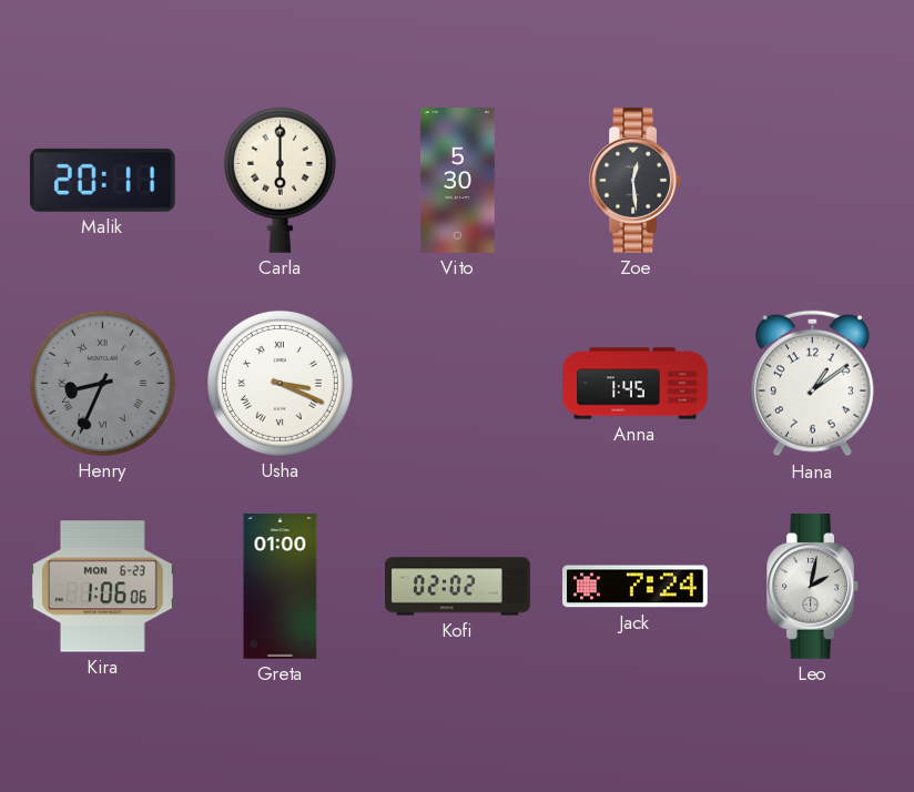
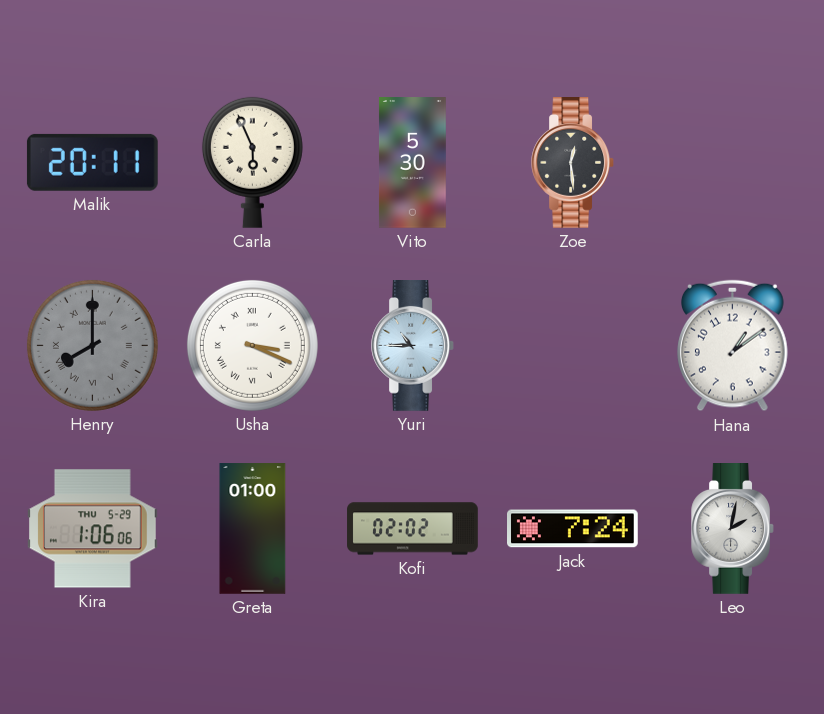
Carla: 6:00 -> 5:56 (252, 162)
Henry: 8:34 -> 8:00 (92, 345)
Yuri: none -> 10:45 (412, 346)
Anna: 1:45 -> none (636, 384)
Kira date: MON 6-23 -> THU 5-29 (93, 529)
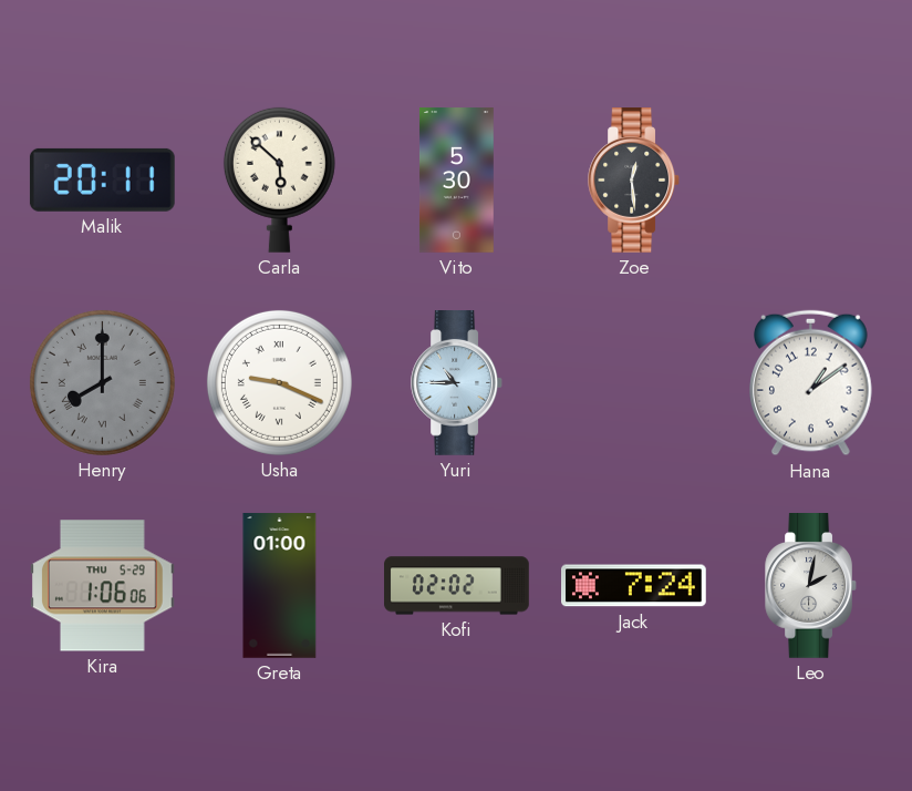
Carla: 5:56 -> 5:52 (279, 179)
Usha: 3:19 -> 9:19 (279, 382)
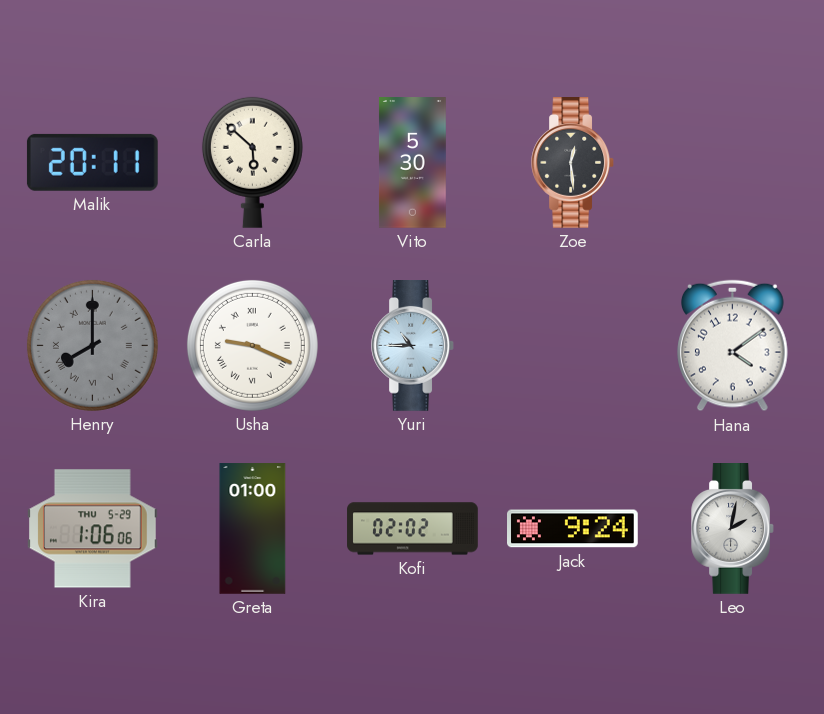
Hana: 1:09 -> 4:09 (733, 346)
Jack: 7:24 -> 9:24 (573, 529)
